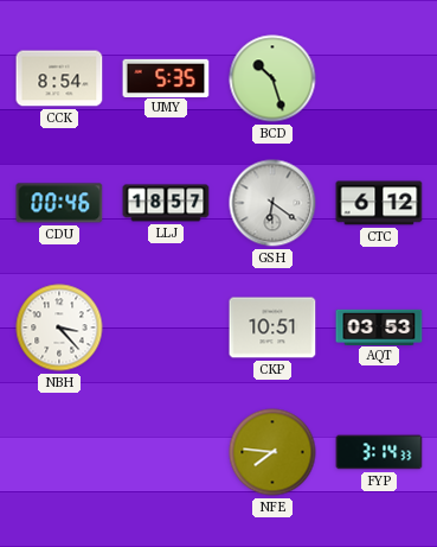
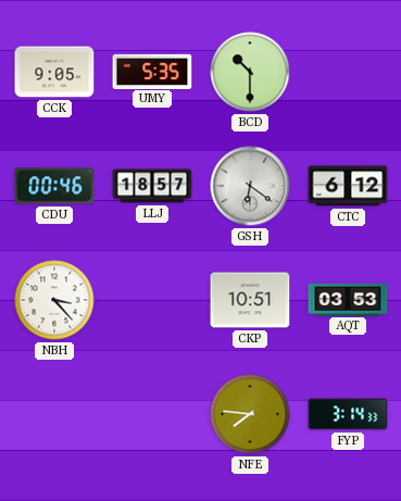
CCK: 8:54 -> 9:05 (54, 72)
BCD: 10:27 -> 10:30 (250, 72)
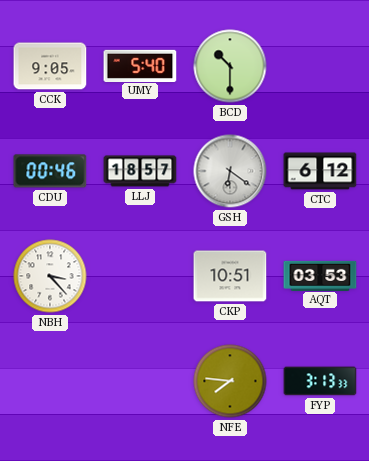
UMY: 5:35 -> 5:40 (140, 65)
FYP: 3:14 -> 3:13 (320, 381)
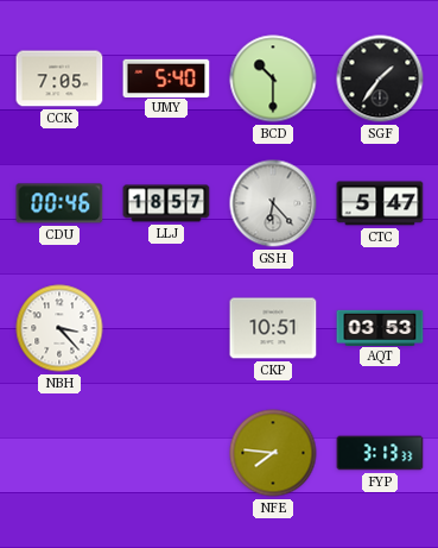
CCK: 9:05 -> 7:05 (59, 78)
SGF: none -> 1:36 (380, 78)
GSH: 6:21 -> 6:23 (273, 203)
CTC: 6:12 -> 5:47 (380, 203)
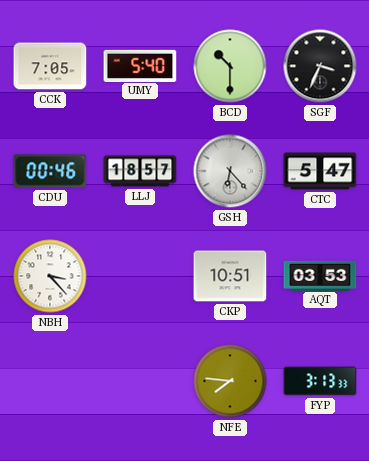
SGF: 1:36 -> 3:34 (320, 66)
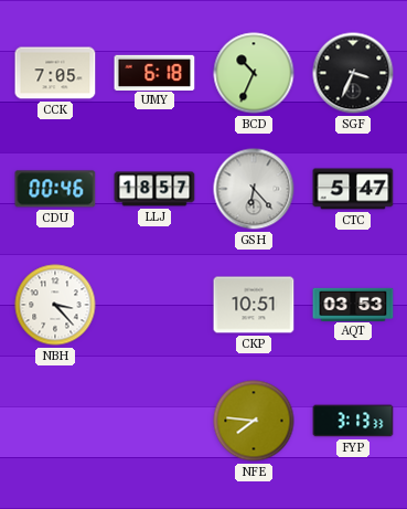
UMY: 5:40 -> 6:18 (154, 72)
BCD: 10:30 -> 10:34 (254, 73)
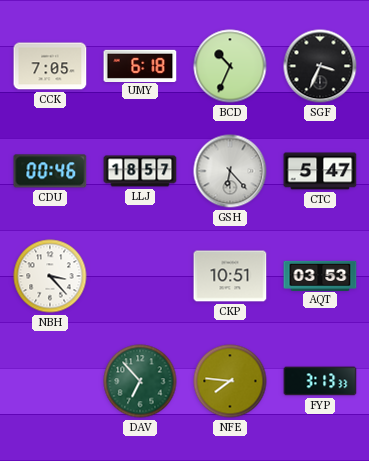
DAV: none -> 6:53 (140, 381)
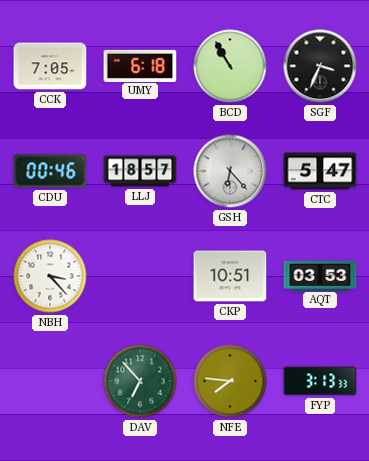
BCD: 10:34 -> 10:55 (230, 66)
